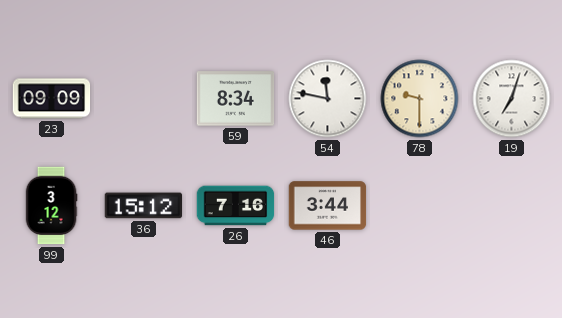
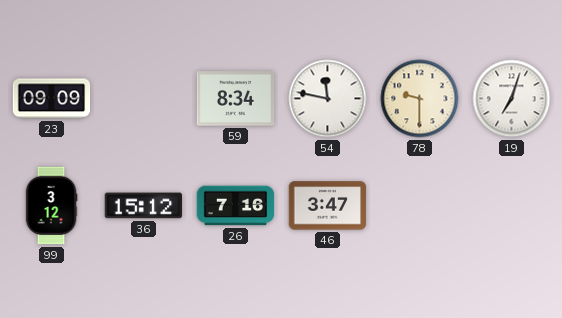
46: 3:44 -> 3:47 (328, 206)
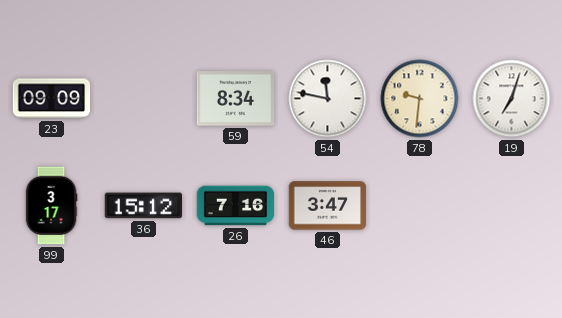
78: 9:30 -> 9:31 (420, 99)
99: 3:12 -> 3:17 (51, 206)
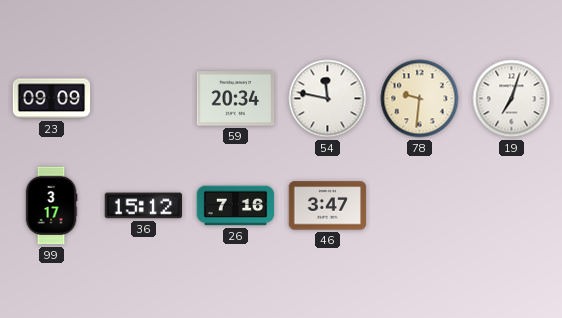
59: 8:34 -> 20:34 (236, 99)
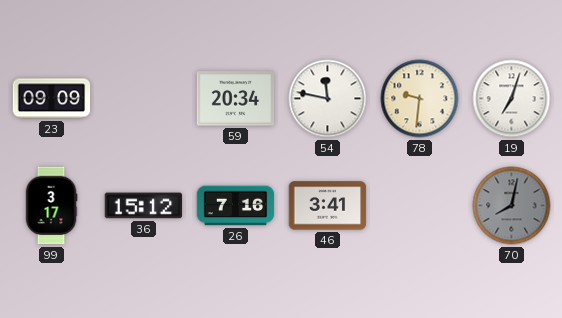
46: 3:47 -> 3:41 (328, 206)
70: none -> 8:02 (512, 206)
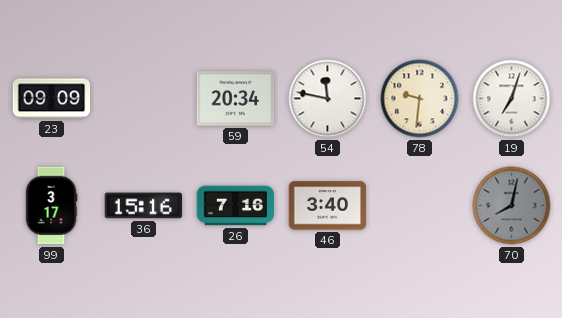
36: 15:12 -> 15:16 (144, 206)
46: 3:41 -> 3:40 (328, 206)
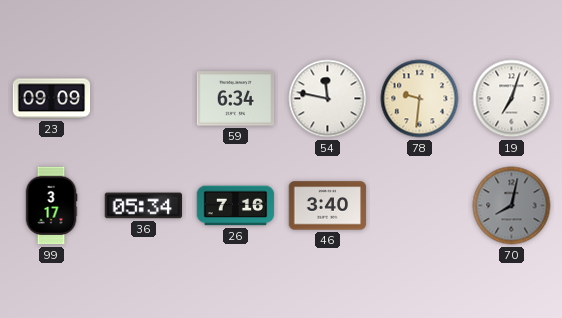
59: 20:34 -> 6:34 (236, 99)
36: 15:16 -> 05:34 (144, 206)
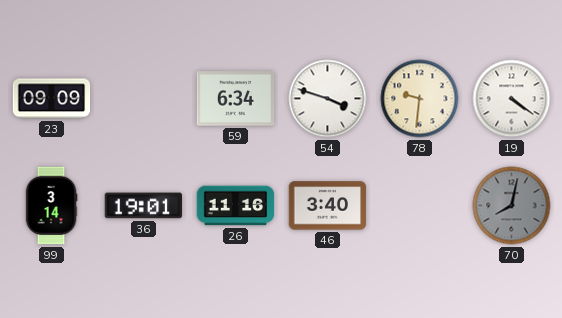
54: 11:47 -> 3:48 (328, 99)
19: 7:03 -> 4:21 (512, 99)
99: 3:17 -> 3:14 (51, 206)
36: 05:34 -> 19:01 (144, 206)
26: 7:16 -> 11:16 (236, 206)
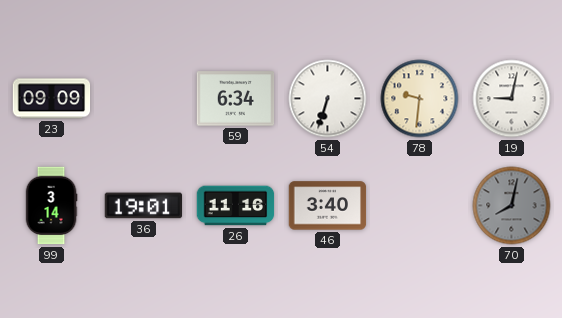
54: 3:48 -> 6:33 (328, 99)
19: 4:21 -> 9:02 (512, 99)
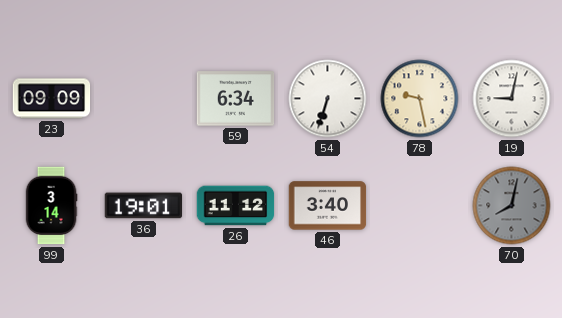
78: 9:31 -> 9:28 (420, 99)
26: 11:16 -> 11:12 (236, 206)
